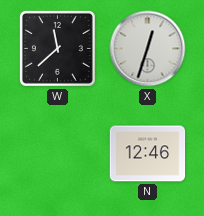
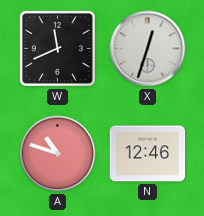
W: 11:38 -> 11:41 (57, 48)
A: none -> 10:48 (58, 154)
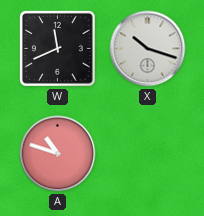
X: 12:33 -> 10:18 (148, 49)
N: 12:46 -> none (148, 154)
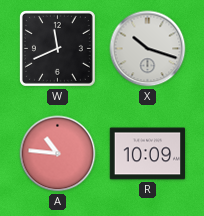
A: 10:48 -> 10:46 (58, 154)
R: none -> 10:09 (148, 154)
